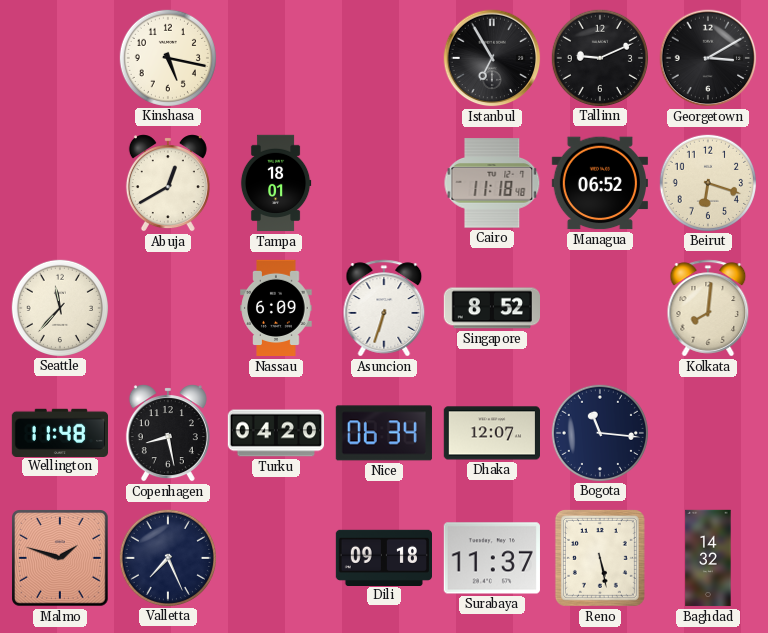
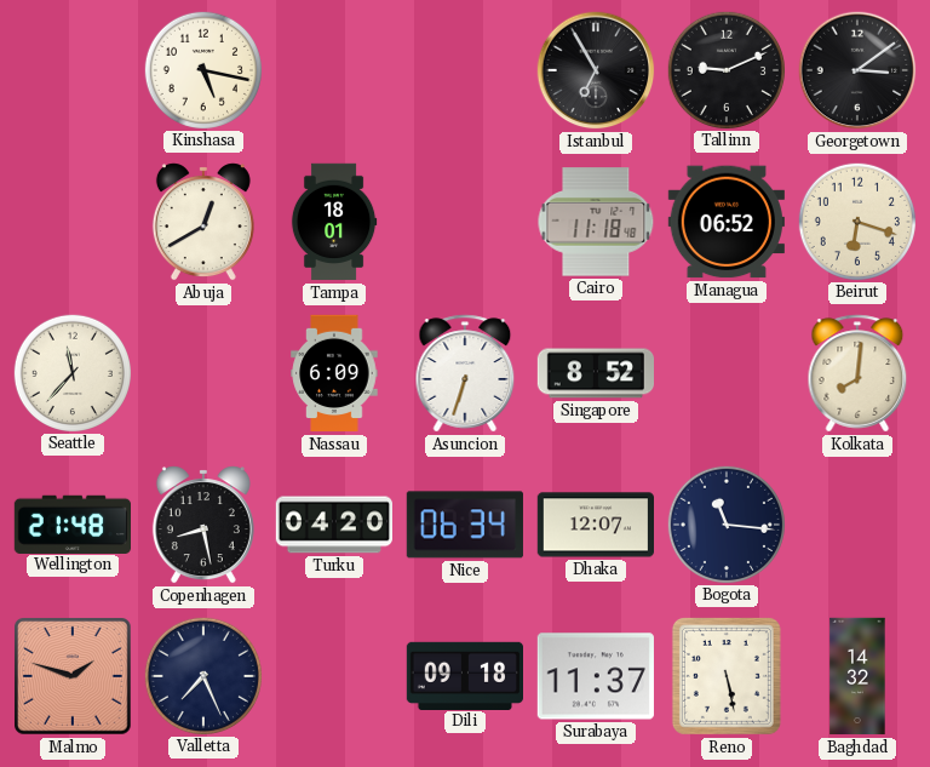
Georgetown: 3:10 -> 3:09 (857, 70)
Wellington: 11:48 -> 21:48 (71, 523)
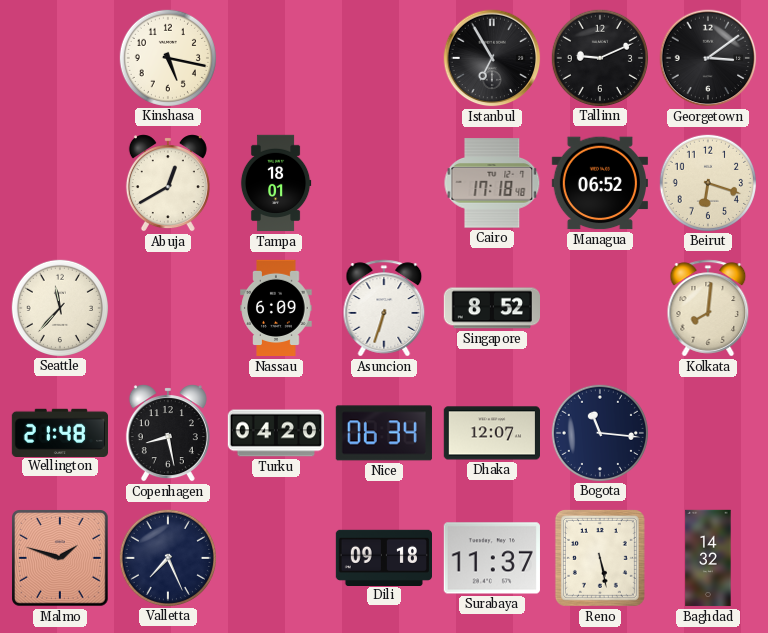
Cairo: 11:18 -> 17:18 (492, 183)
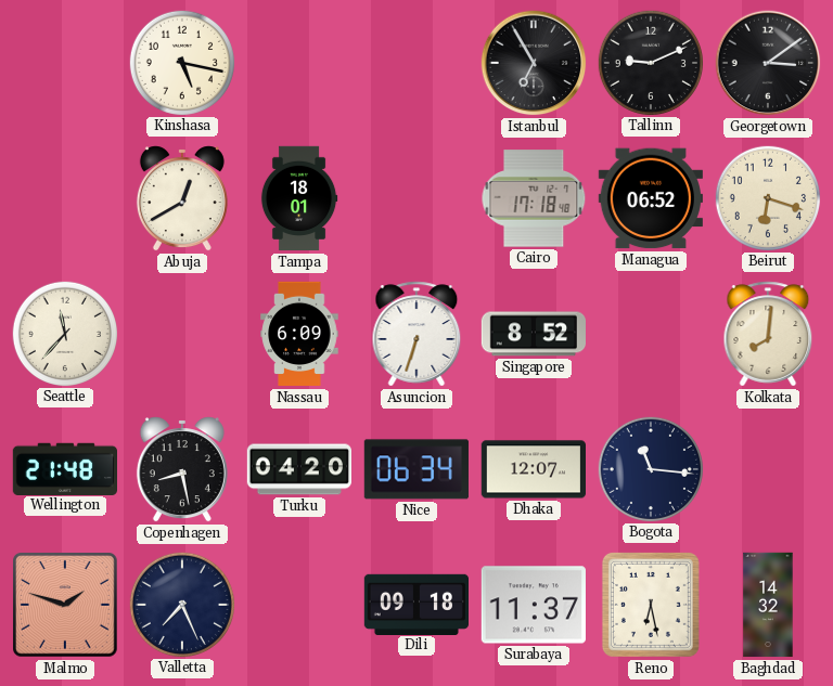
Reno: 5:28 -> 6:28 (651, 605)
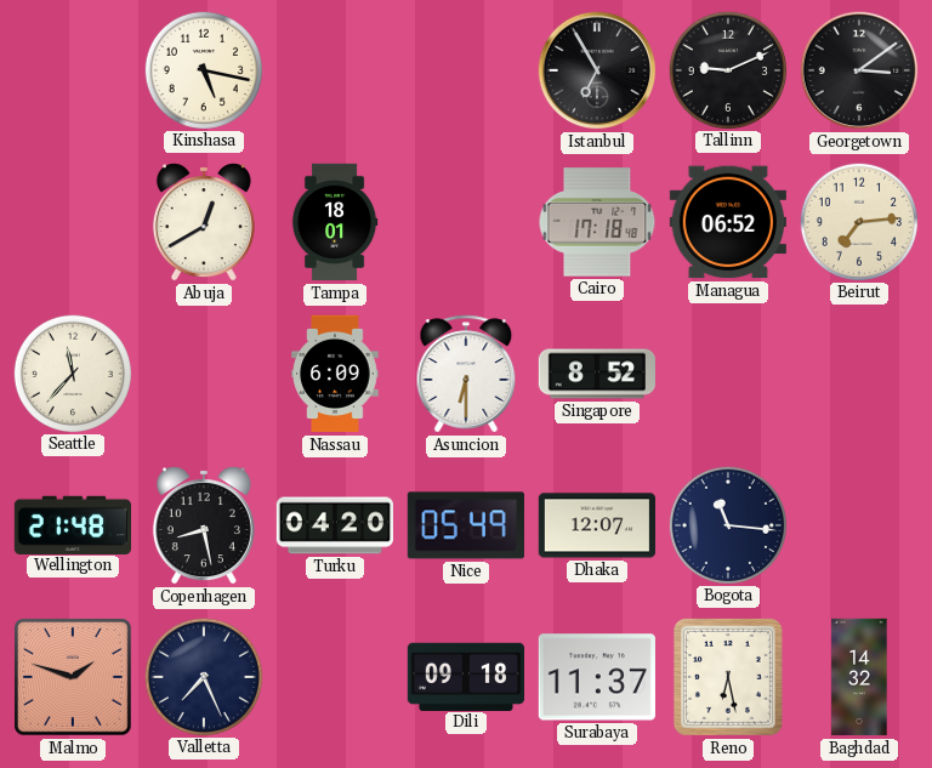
Beirut: 6:18 -> 7:14 (858, 221)
Asuncion: 6:33 -> 6:30 (466, 374)
Kolkata: 8:01 -> none (768, 334)
Nice: 06:34 -> 05:49 (466, 525)
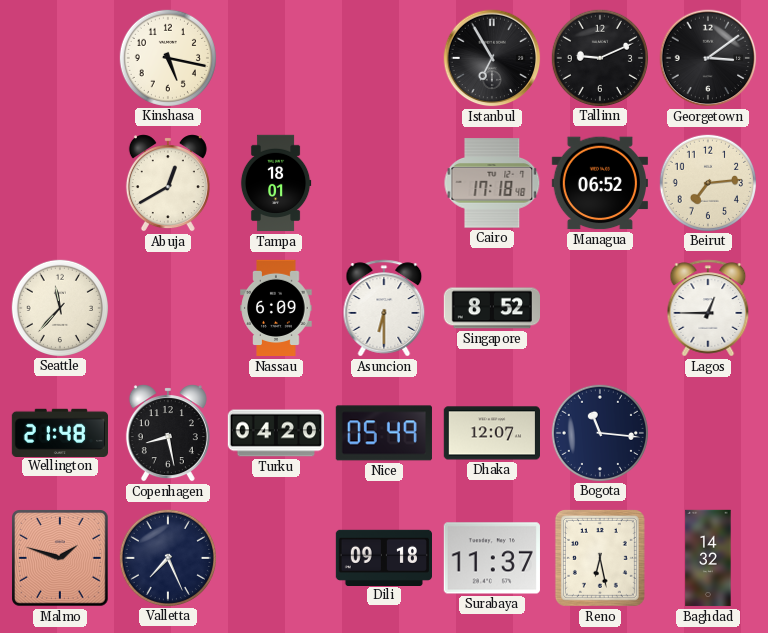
Lagos: none -> 12:45 (708, 308)
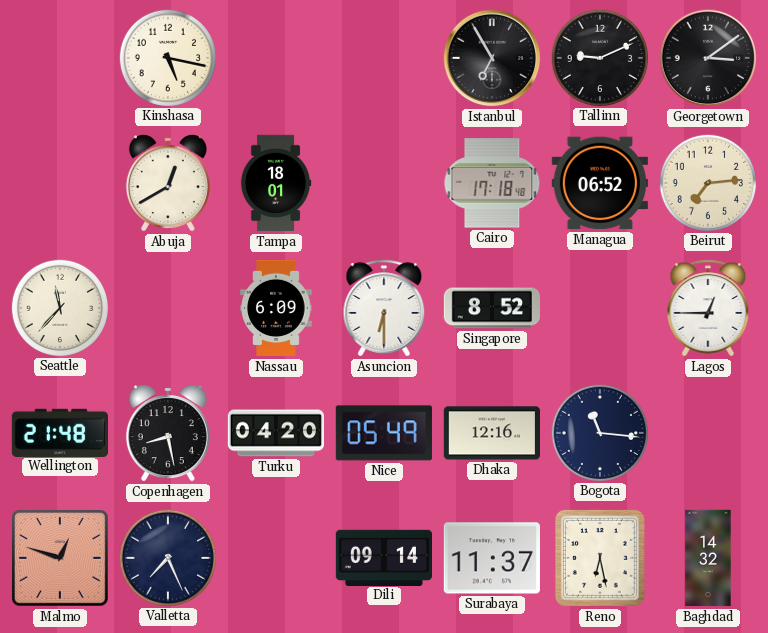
Dhaka: 12:07 -> 12:16 (491, 433)
Malmo: 1:48 -> 12:48 (61, 559)
Dili: 09:18 -> 09:14 (383, 557)
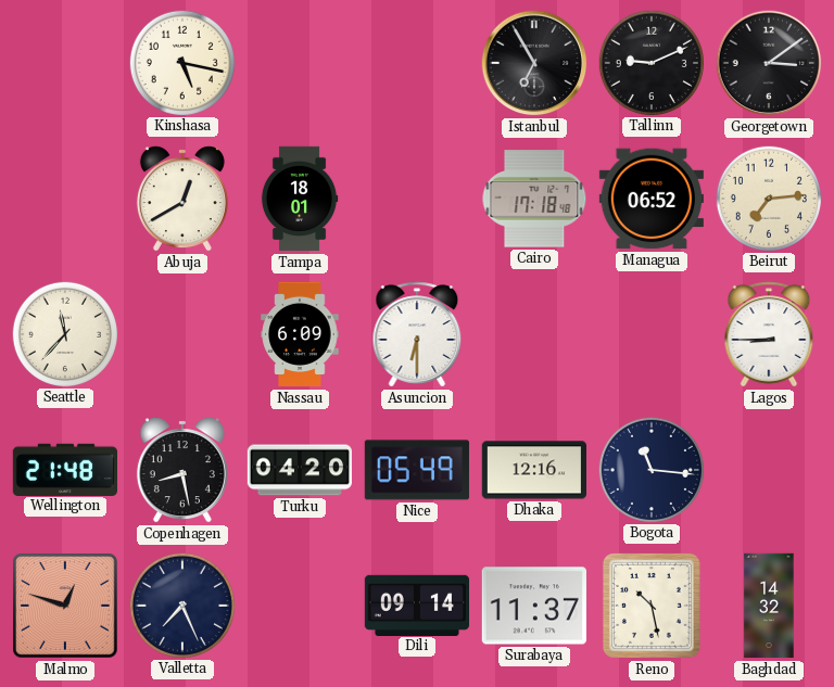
Singapore: 8:52 -> none (491, 308)
Lagos: 12:45 -> 8:45 (769, 334)
Reno: 6:28 -> 10:28 (652, 606)
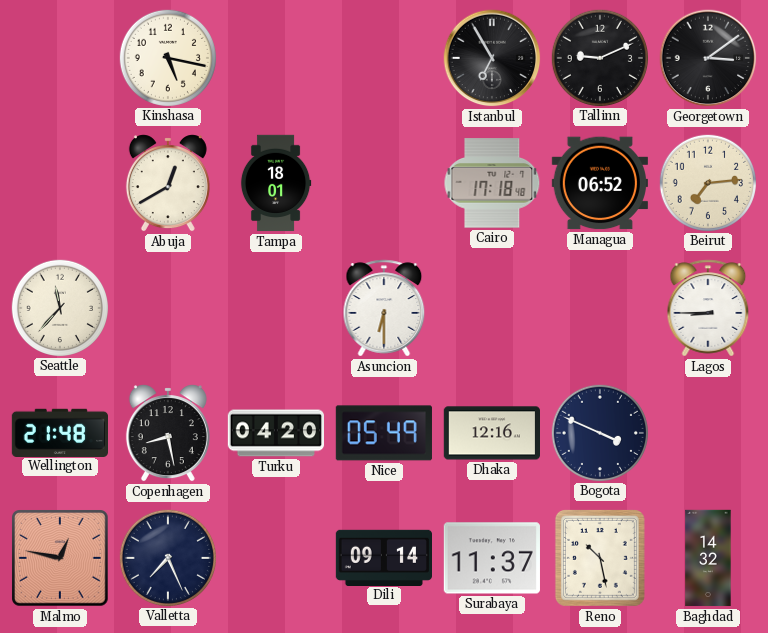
Nassau: 6:09 -> none (300, 334)
Bogota: 11:16 -> 3:49 (599, 432)
Malmo: 12:48 -> 12:47 (61, 559)
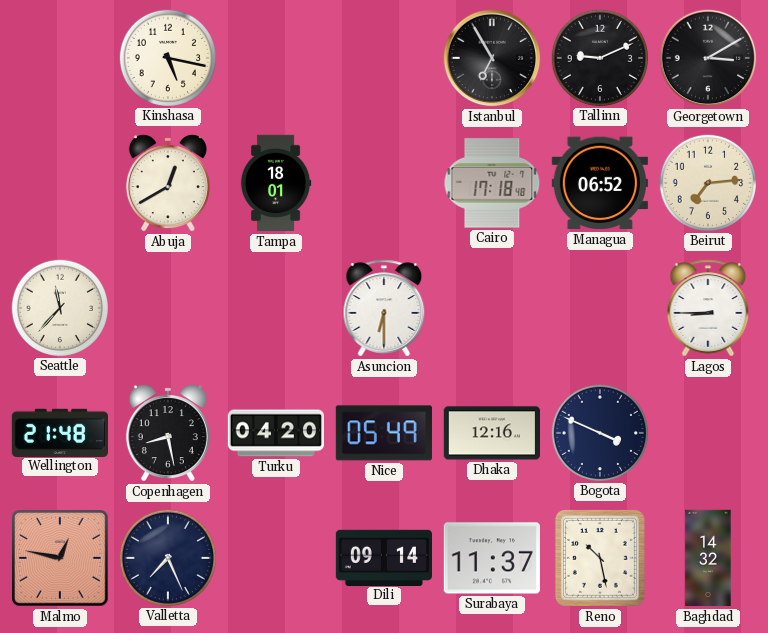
Georgetown: 3:09 -> 3:10 (708, 58)
